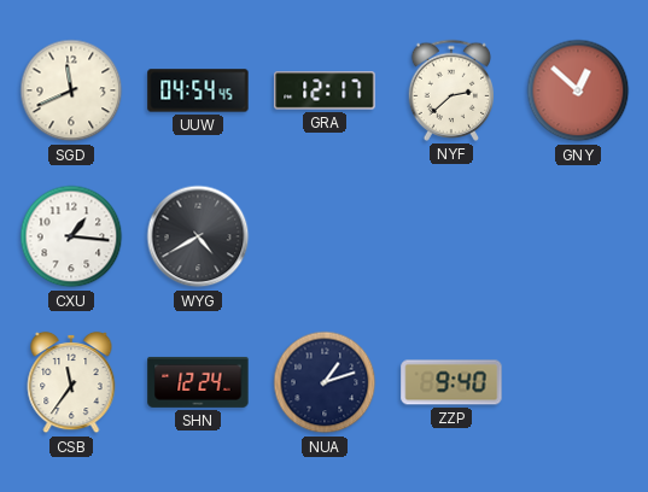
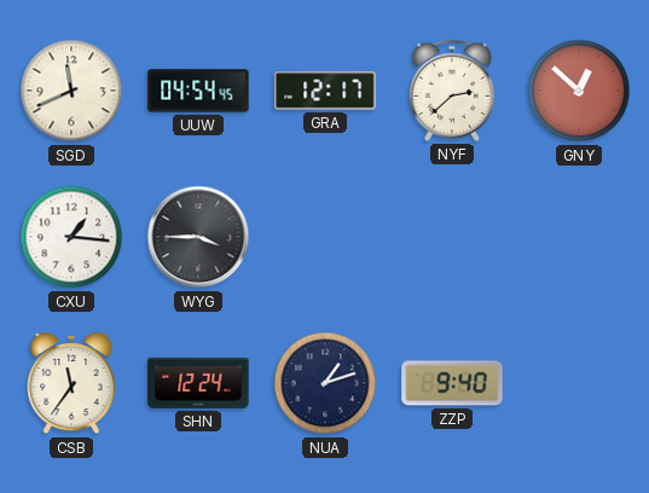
WYG: 4:40 -> 3:45 (198, 237)
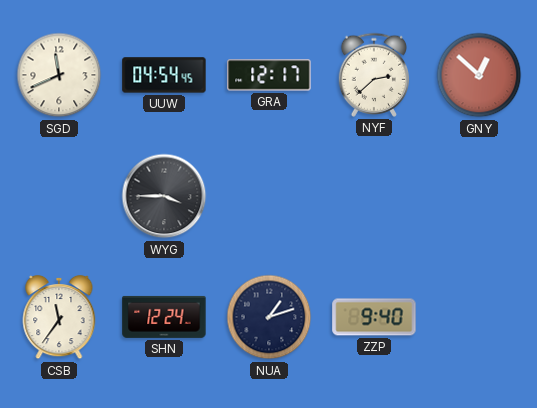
CXU: 1:16 -> none (71, 237)
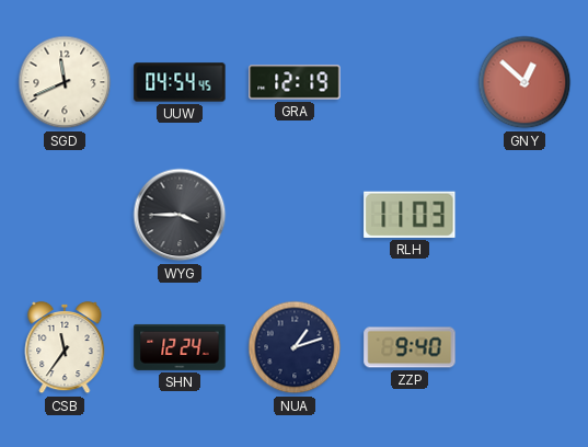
GRA: 12:17 -> 12:19 (295, 82)
NYF: 2:38 -> none (373, 75)
RLH: none -> 11:03 (410, 215)
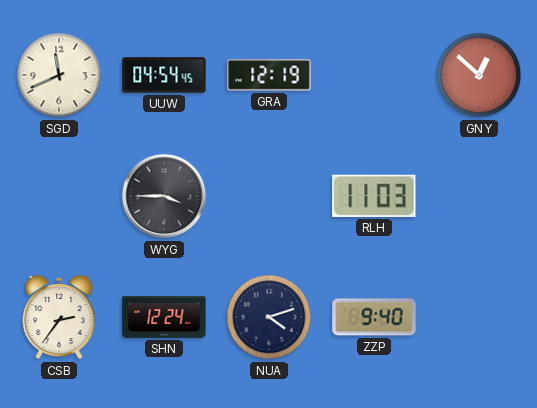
CSB: 11:36 -> 2:36 (59, 317)
NUA: 1:12 -> 4:12 (269, 317)
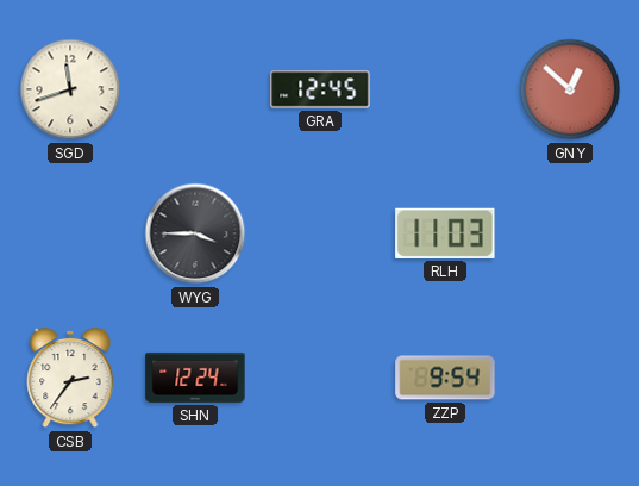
SGD: 11:41 -> 11:42 (70, 89)
UUW: 04:54 -> none (164, 75)
GRA: 12:19 -> 12:45 (320, 89)
NUA: 4:12 -> none (269, 317)
ZZP: 9:40 -> 9:54 (445, 378)
